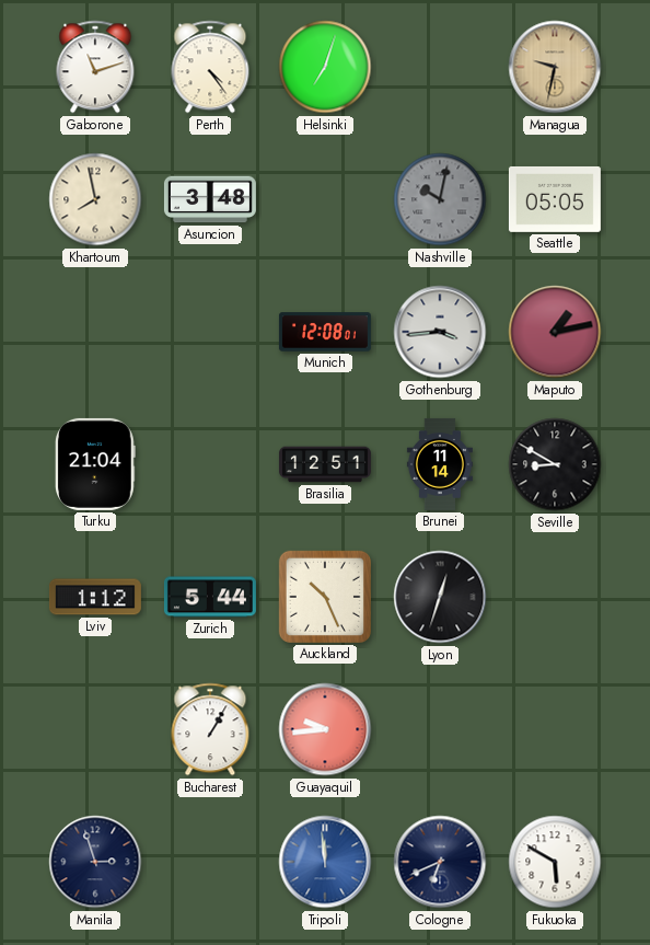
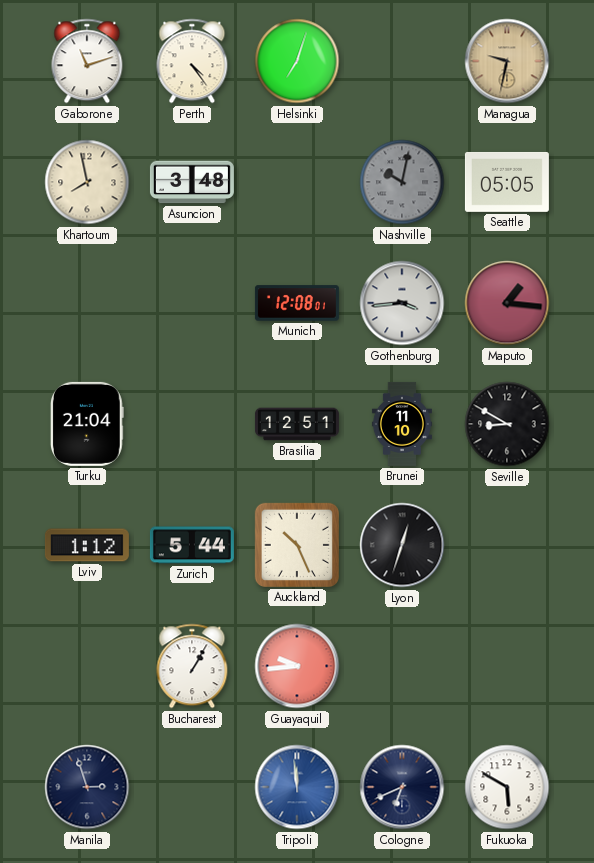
Maputo: 1:13 -> 1:16 (507, 303)
Brunei: 11:14 -> 11:10 (402, 424)
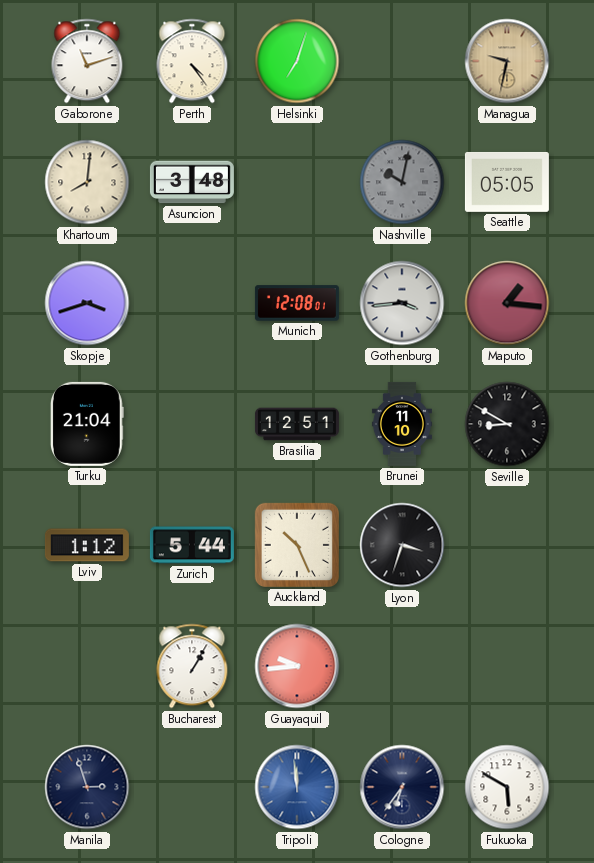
Khartoum: 7:58 -> 8:01 (87, 182)
Skopje: none -> 3:42 (87, 303)
Lyon: 12:33 -> 3:33 (402, 545)
Cologne: 6:41 -> 6:36 (402, 787)
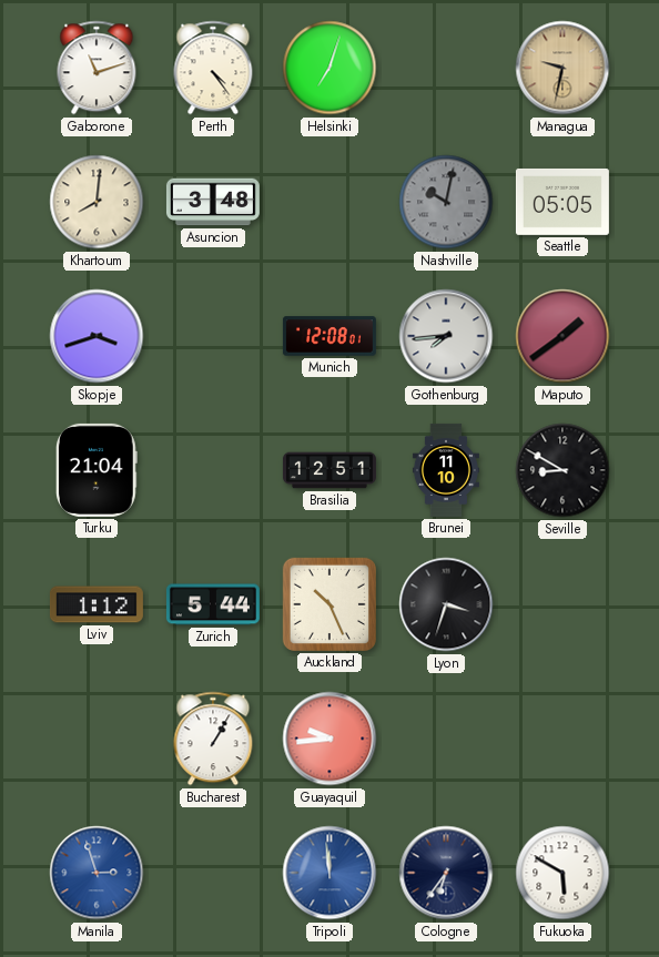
Gothenburg: 3:44 -> 7:44 (446, 336)
Maputo: 1:16 -> 1:39 (562, 336)
Manila dial: navy -> blue (97, 873)
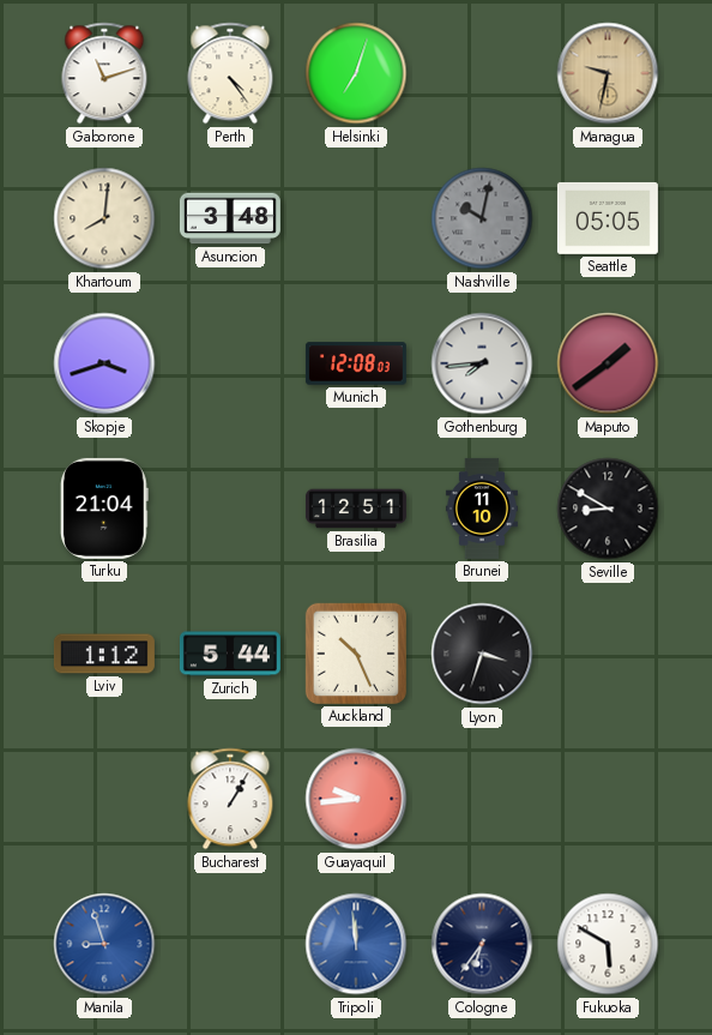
Munich: 12:08:01 -> 12:08:03 (356, 363)
Manila: 2:57 -> 8:57 (104, 944)
